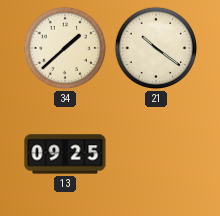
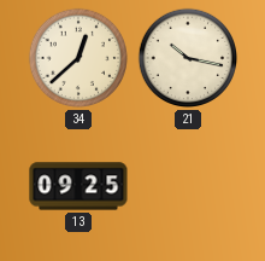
34: 1:38 -> 12:38 (78, 58)
21: 10:21 -> 10:17 (188, 58)
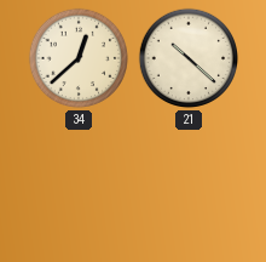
21: 10:17 -> 10:22 (189, 58)
13: 09:25 -> none (78, 186)
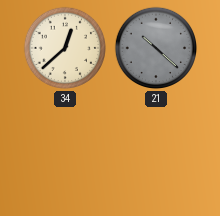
21 dial: cream -> grey (156, 48)
